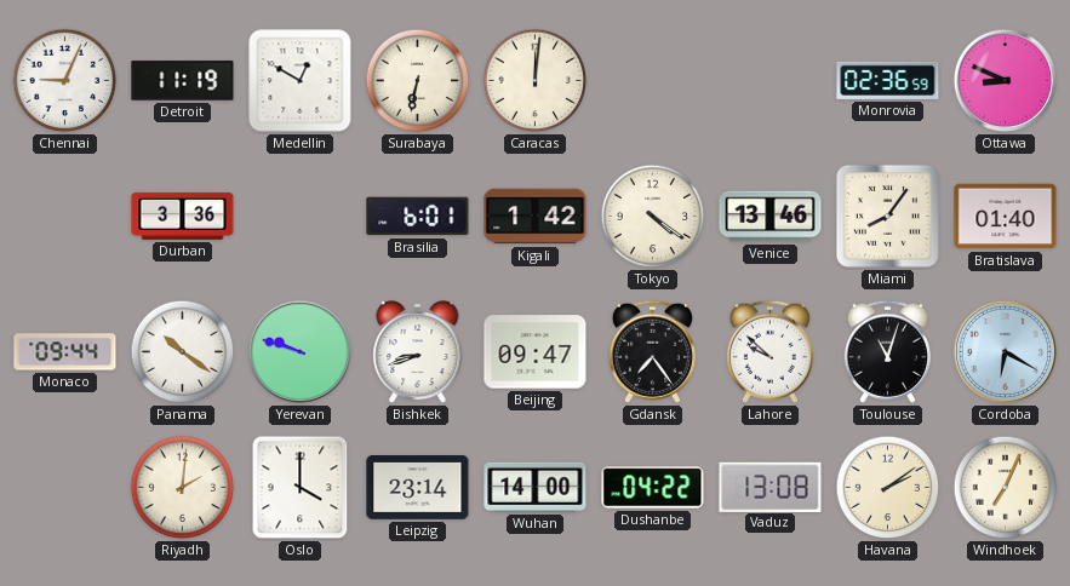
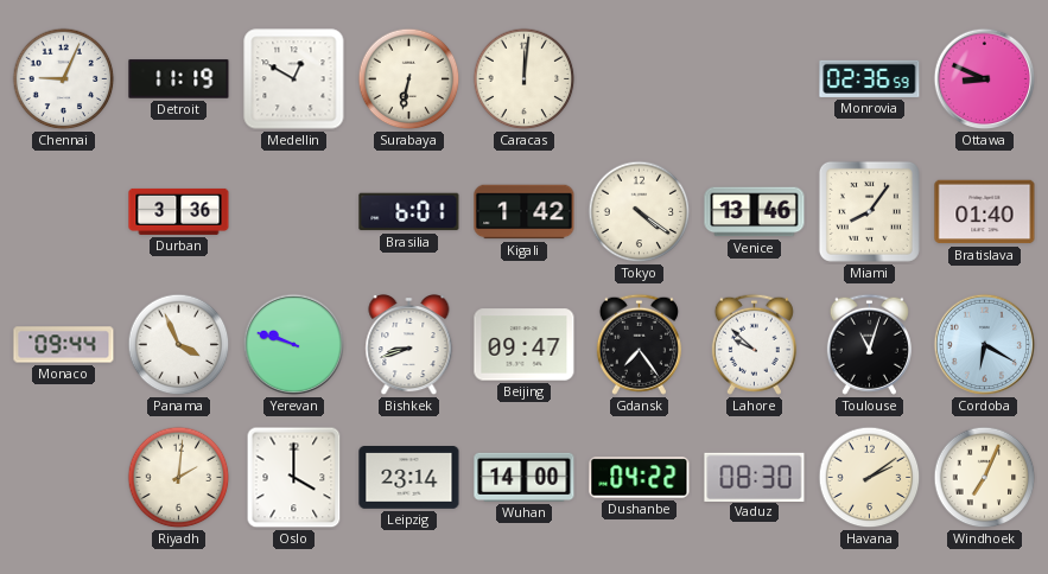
Panama: 10:21 -> 3:56 (179, 345)
Vaduz: 13:08 -> 08:30 (755, 477)
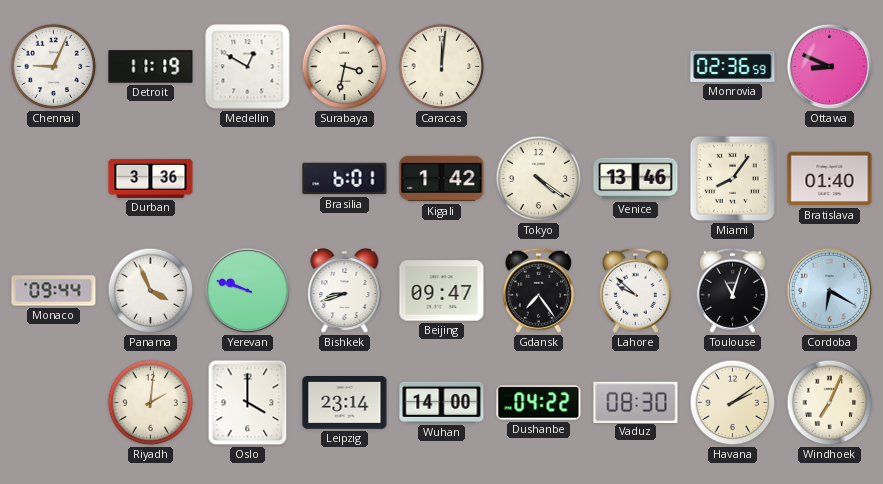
Surabaya: 6:32 -> 3:32 (345, 67)
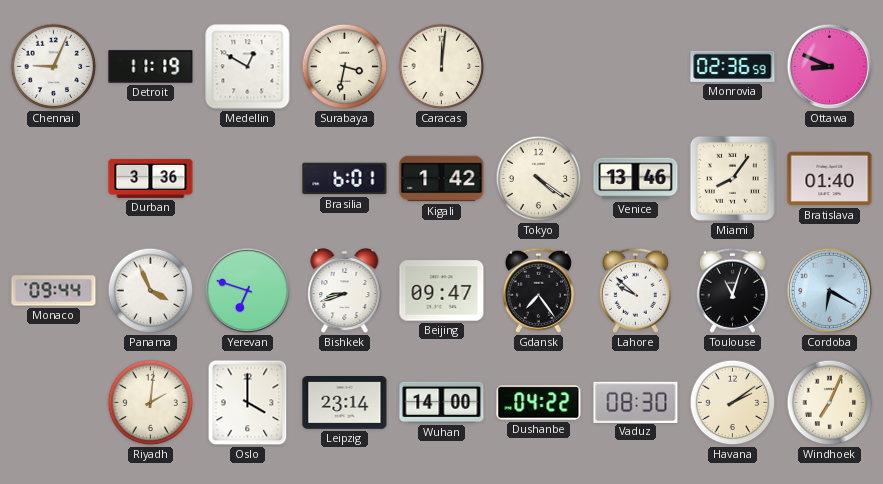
Yerevan: 9:48 -> 6:48 (248, 291)
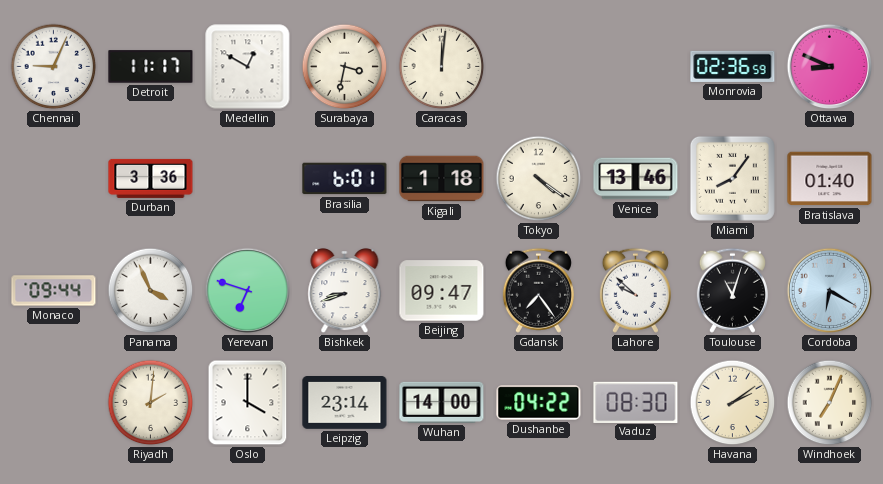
Detroit: 11:19 -> 11:17 (151, 67)
Kigali: 1:42 -> 1:18 (442, 179)
